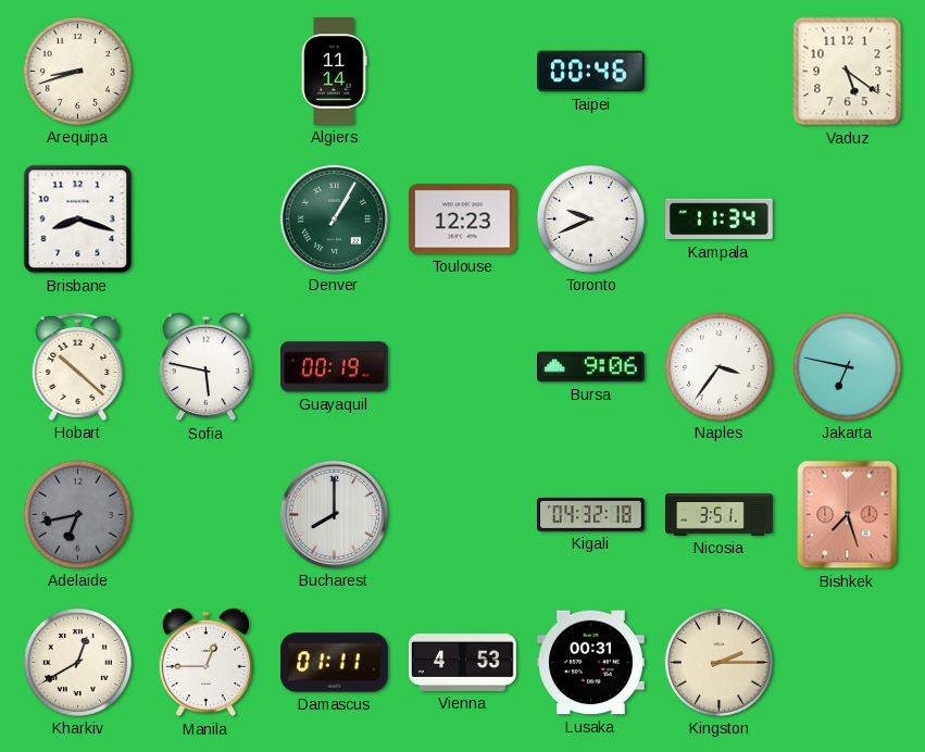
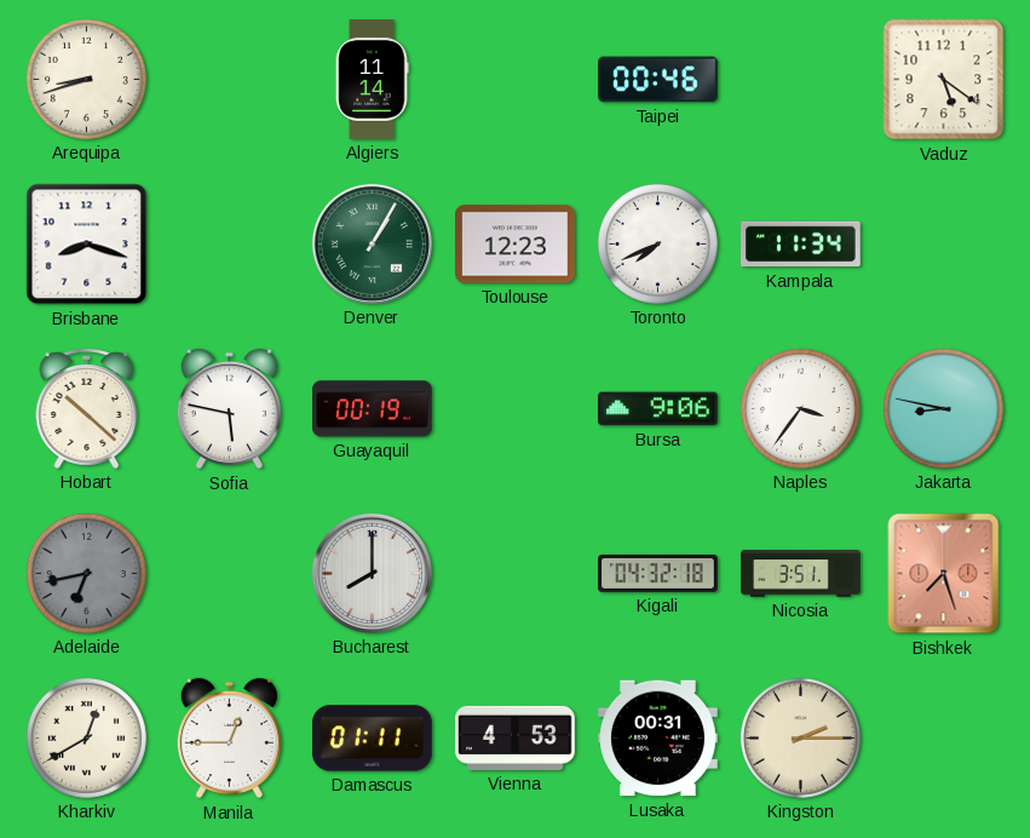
Toronto: 9:41 -> 7:41 (657, 243)
Jakarta: 6:47 -> 8:47 (943, 408)
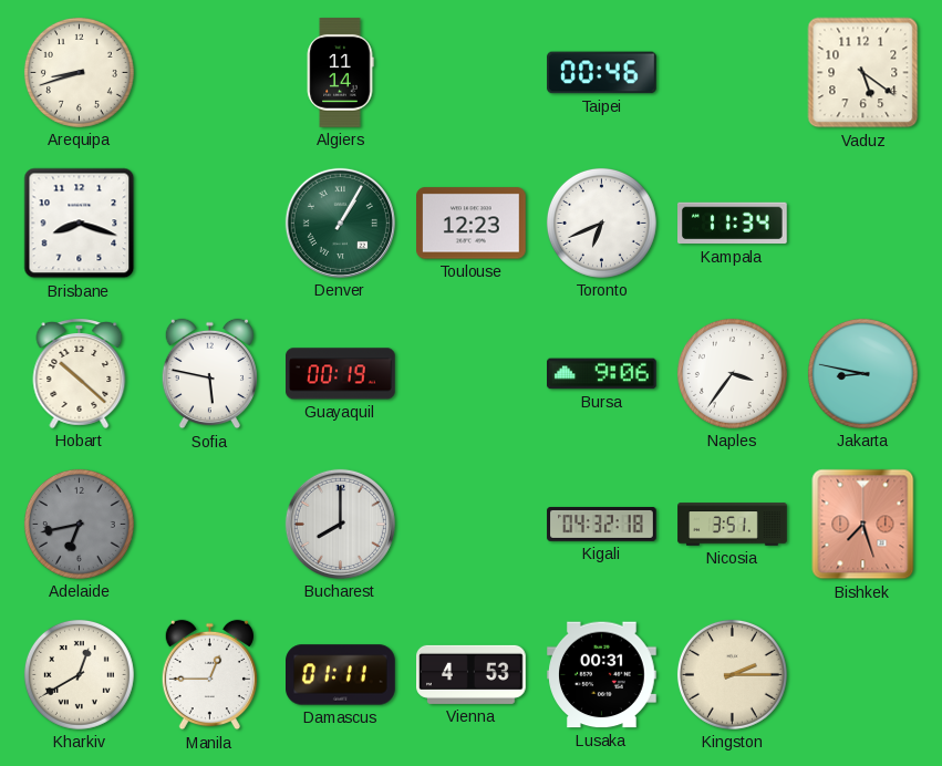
Toronto: 7:41 -> 6:41 (601, 222)
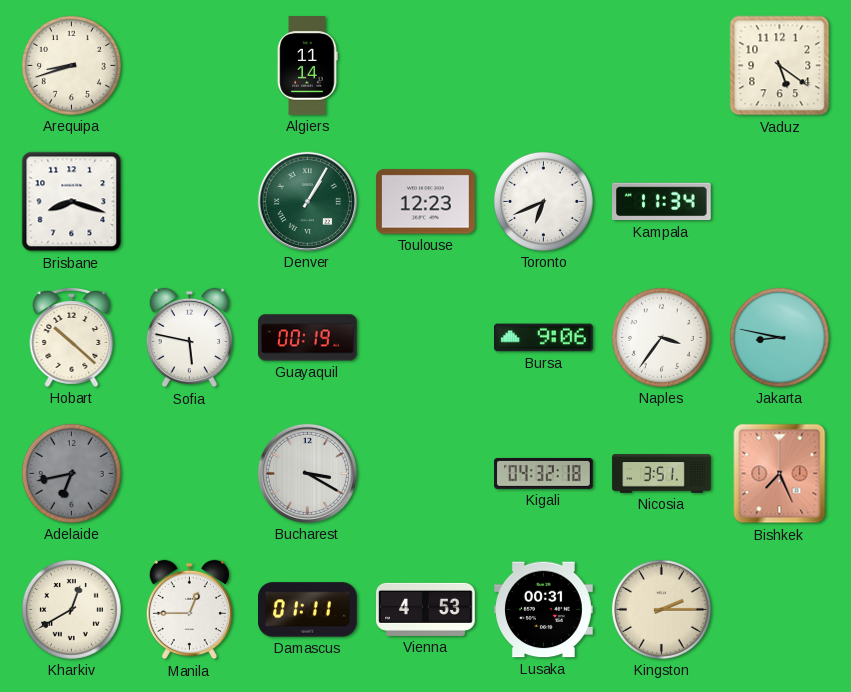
Taipei: 00:46 -> none (602, 73)
Bucharest: 8:00 -> 3:20 (307, 473)
Bishkek: 7:27 -> 7:26 (780, 474)
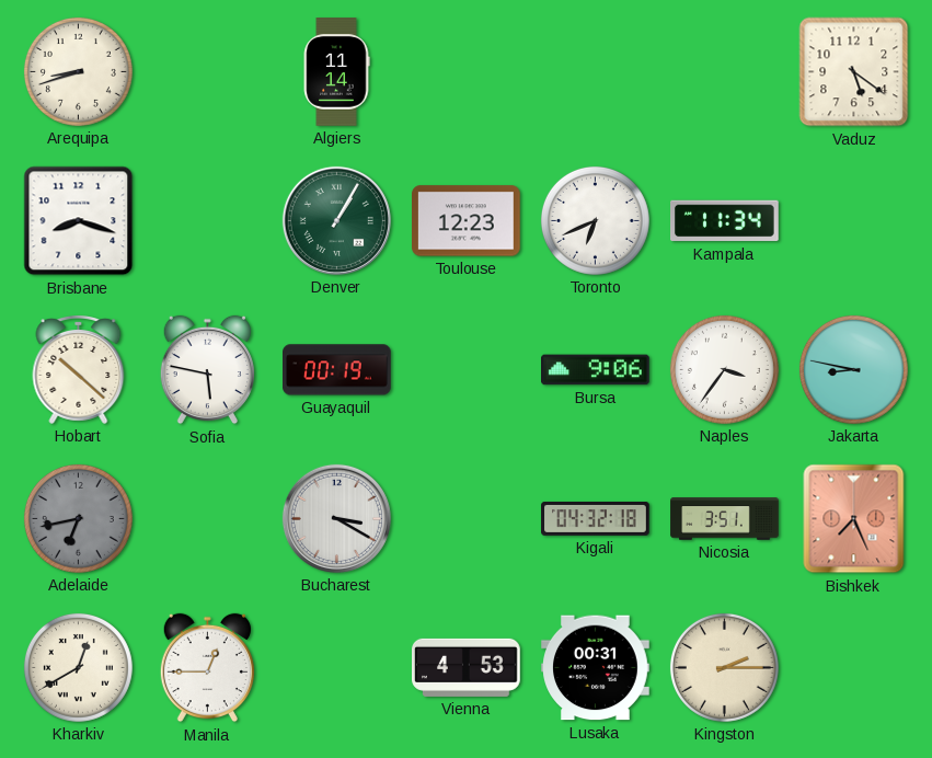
Damascus: 01:11 -> none (308, 610)
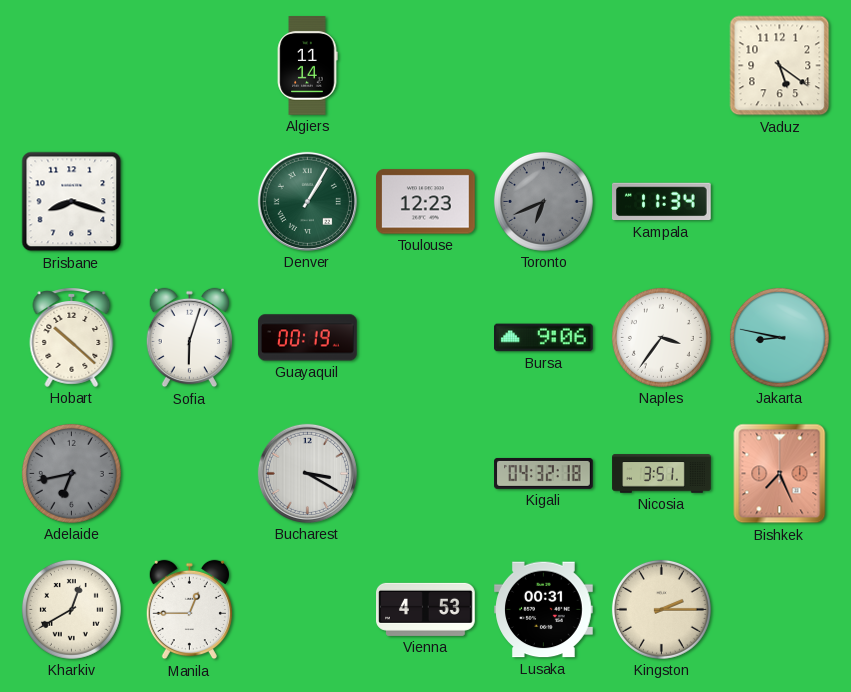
Arequipa: 8:42 -> none (78, 71)
Toronto dial: white -> grey (543, 201)
Sofia: 5:47 -> 6:03 (189, 338)
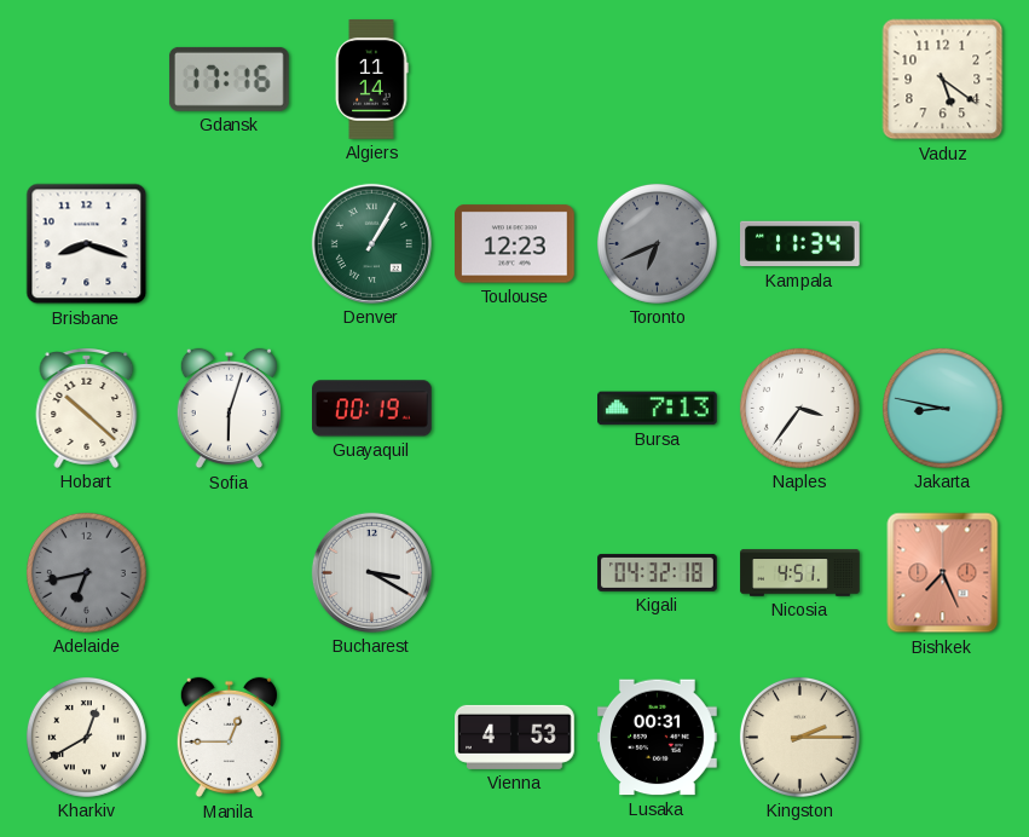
Gdansk: none -> 17:16 (229, 79)
Bursa: 9:06 -> 7:13 (658, 409)
Nicosia: 3:51 -> 4:51 (800, 573)
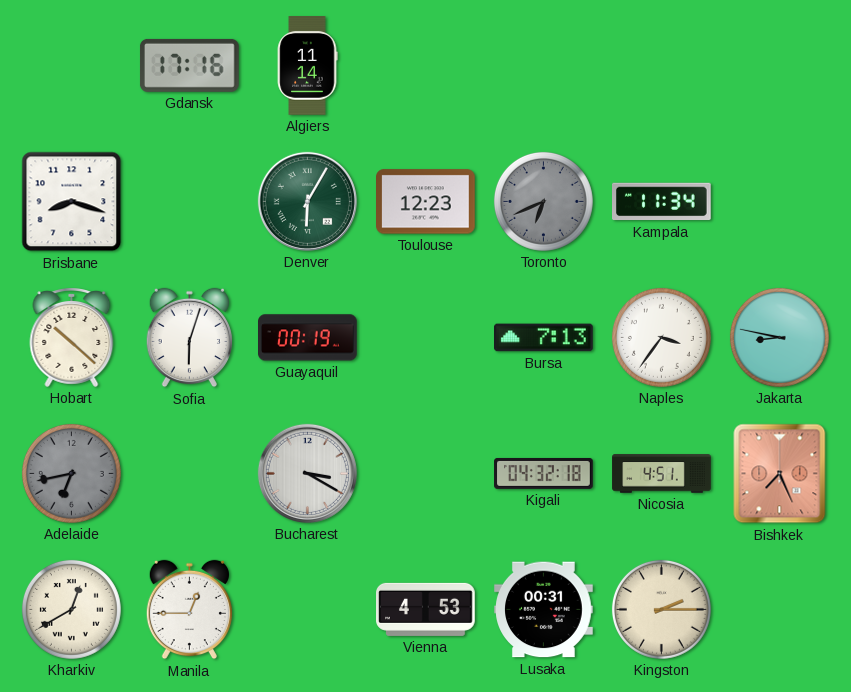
Vaduz: 5:21 -> none (943, 80)
Denver: 1:05 -> 6:05 (307, 201)
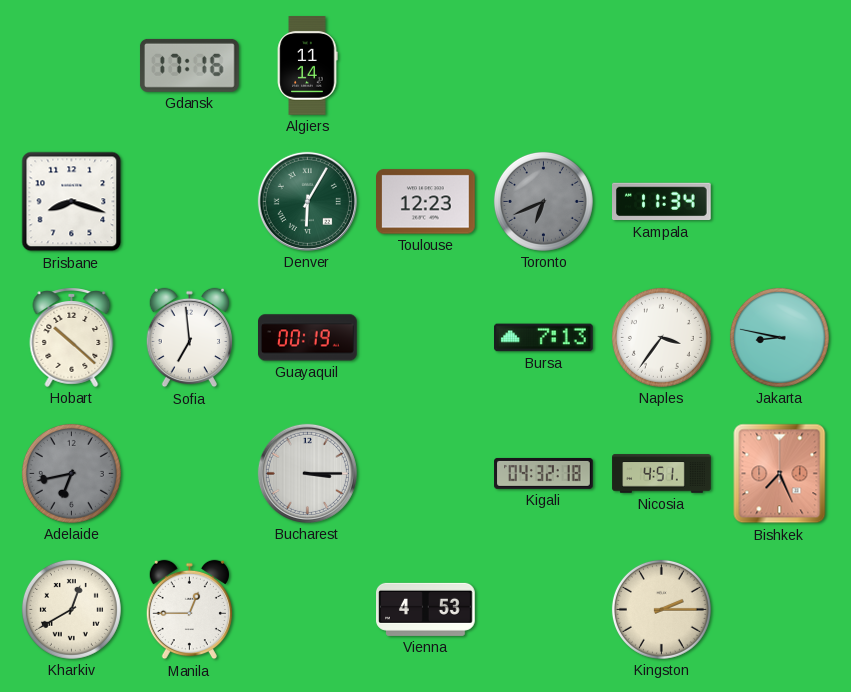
Sofia: 6:03 -> 6:59 (189, 338)
Bucharest: 3:20 -> 3:15 (307, 473)
Lusaka: 00:31 -> none (544, 610)
